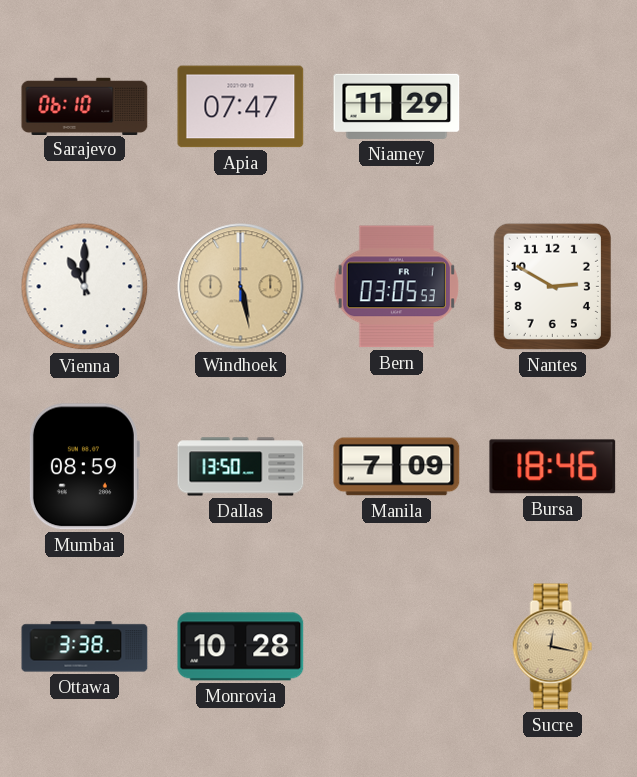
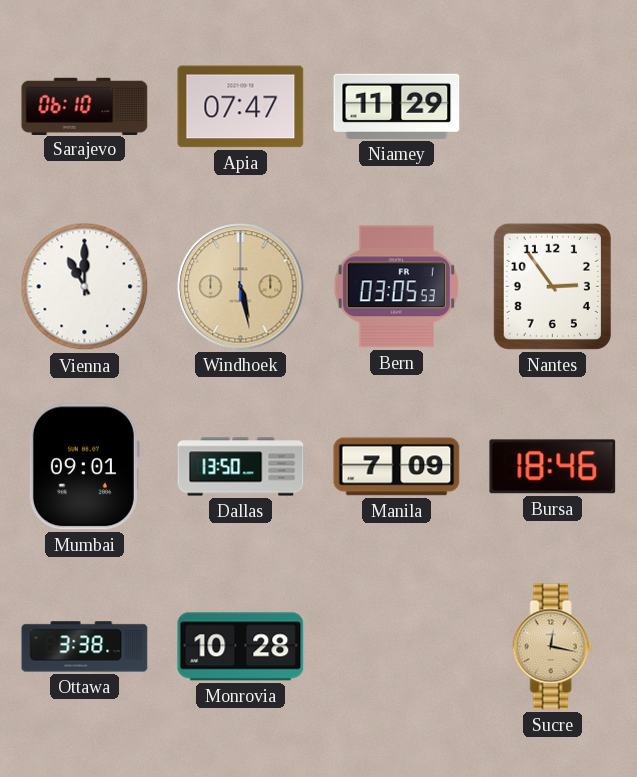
Nantes: 2:50 -> 2:54 (552, 286)
Mumbai: 08:59 -> 09:01 (84, 467)
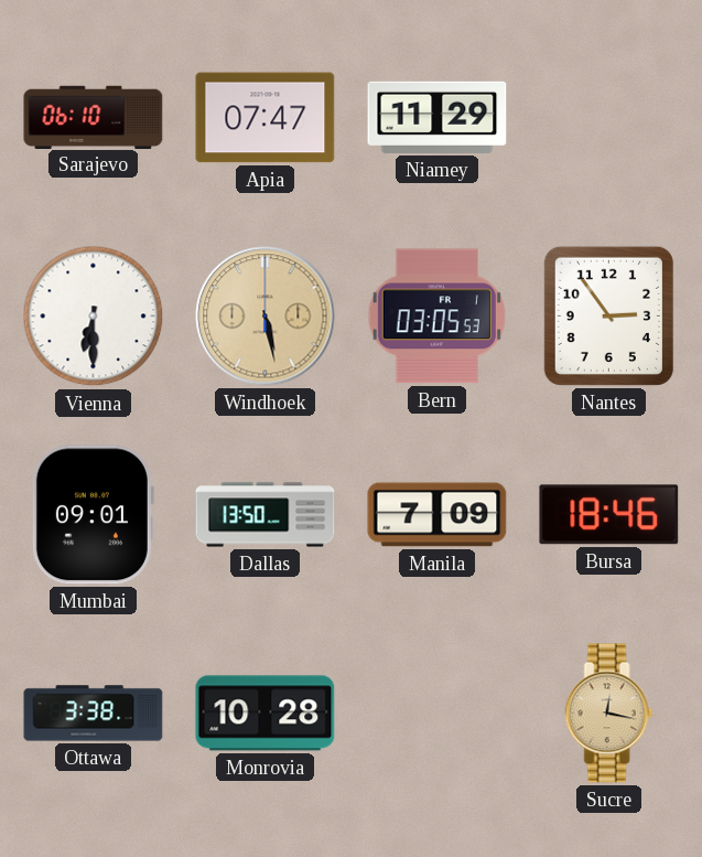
Vienna: 11:00 -> 6:30 (94, 317)
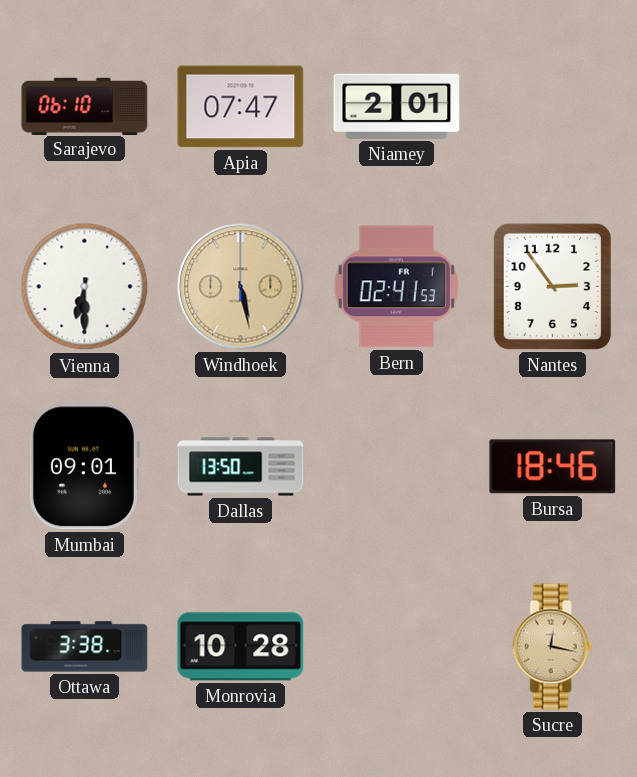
Niamey: 11:29 -> 2:01 (397, 106)
Bern: 03:05 -> 02:41 (396, 287)
Manila: 7:09 -> none (438, 515)
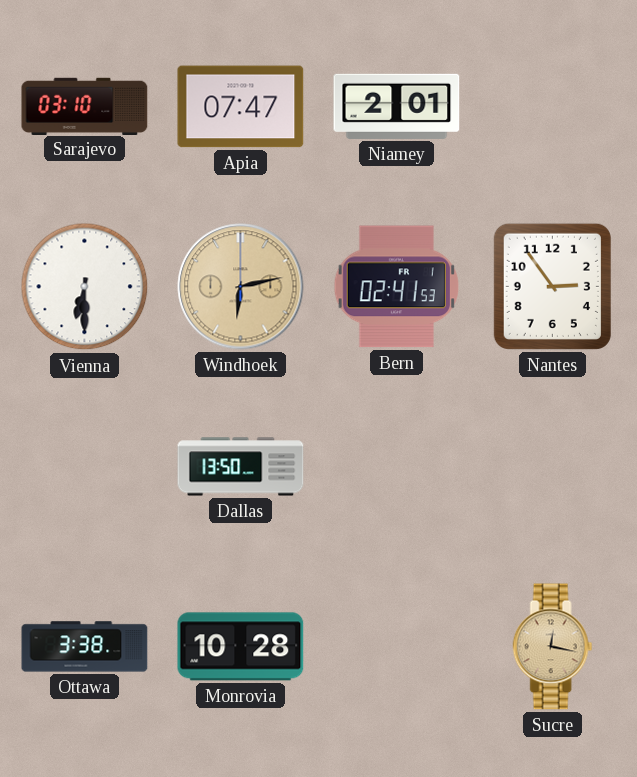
Sarajevo: 06:10 -> 03:10 (85, 106)
Windhoek: 5:28 -> 6:13 (241, 287)
Mumbai: 09:01 -> none (84, 467)
Bursa: 18:46 -> none (553, 467)
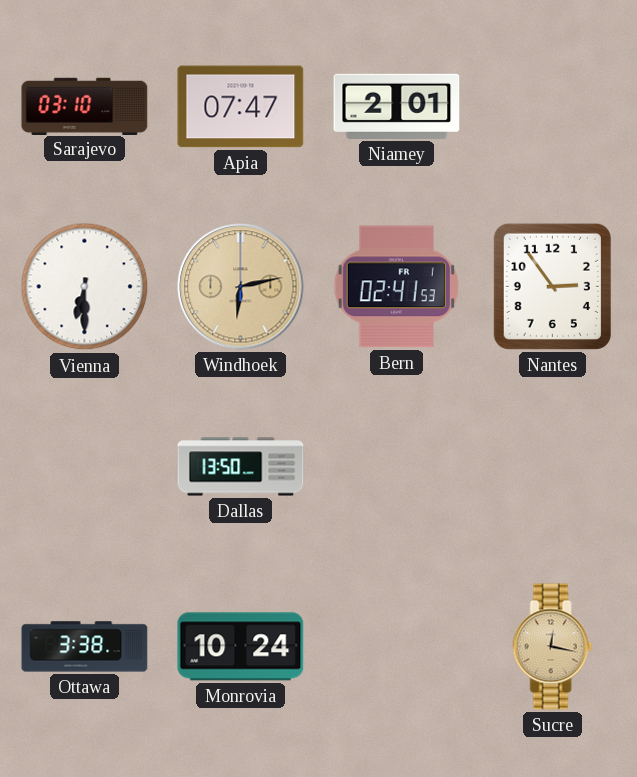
Monrovia: 10:28 -> 10:24 (241, 647)
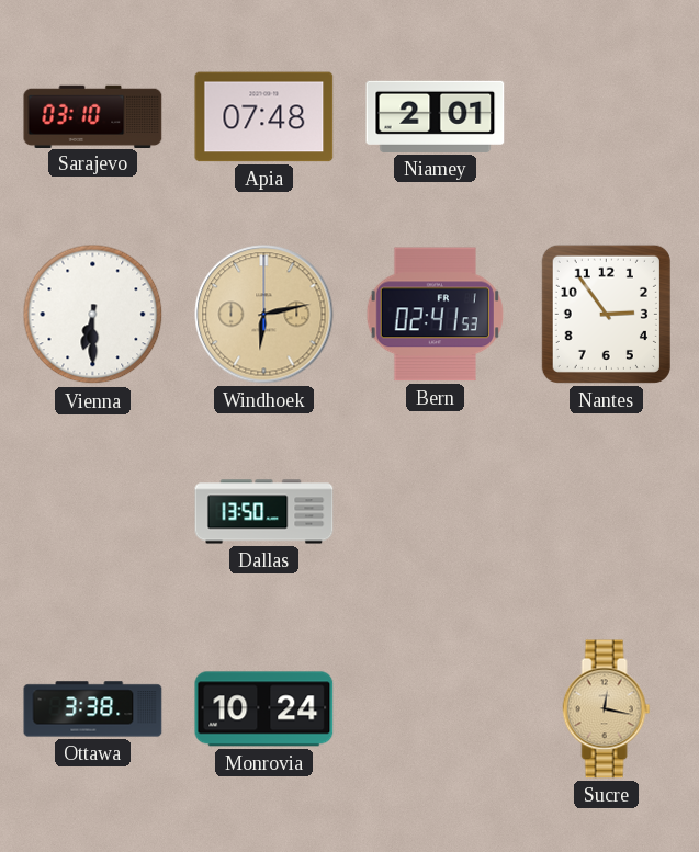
Apia: 07:47 -> 07:48 (264, 117)
